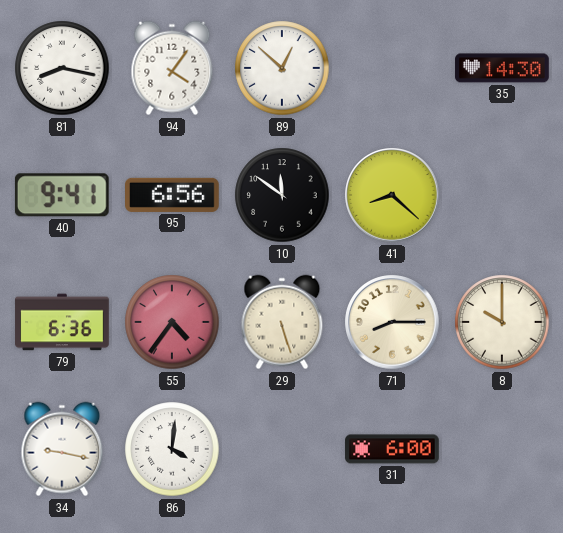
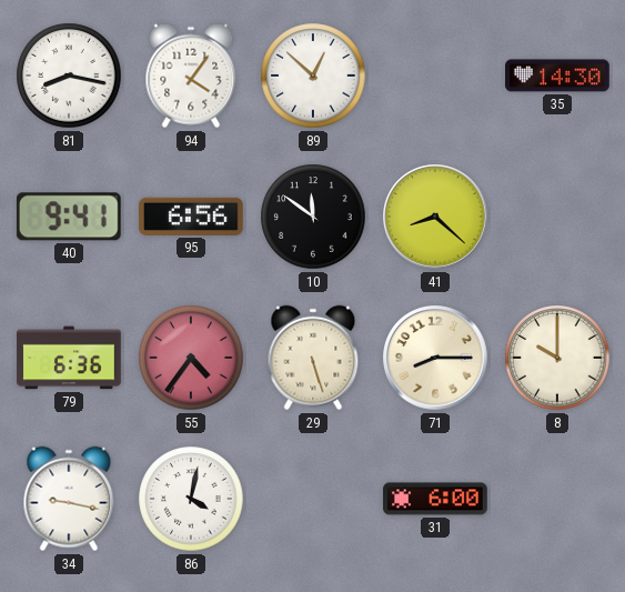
86: 4:01 -> 4:02 (191, 499)
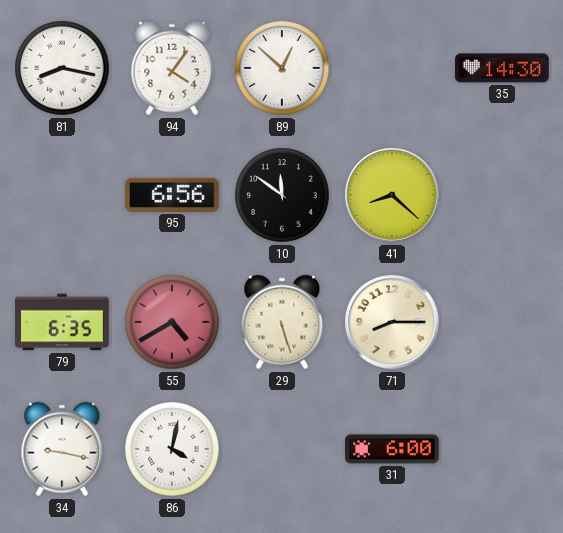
40: 9:41 -> none (69, 217)
79: 6:36 -> 6:35 (62, 322)
55: 4:36 -> 4:40 (172, 322)
8: 10:00 -> none (557, 358)
